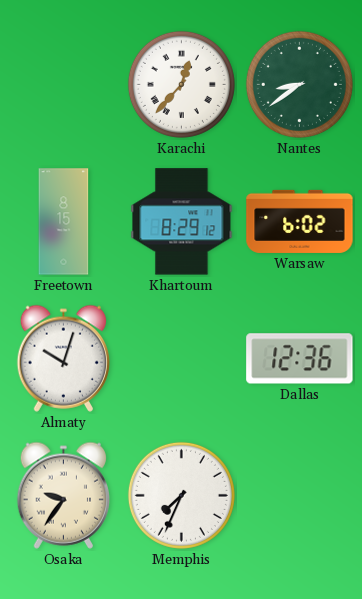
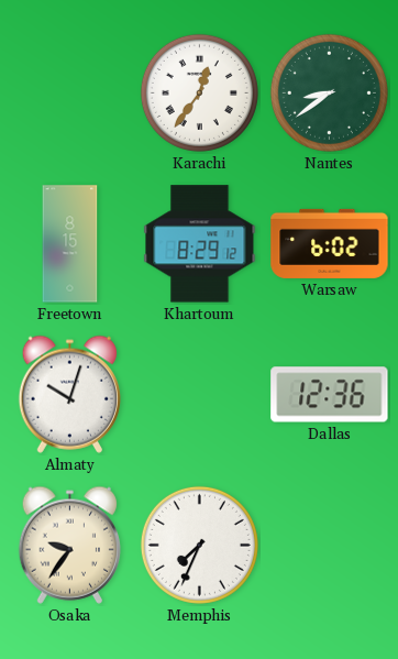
Karachi: 12:37 -> 12:36 (199, 92)
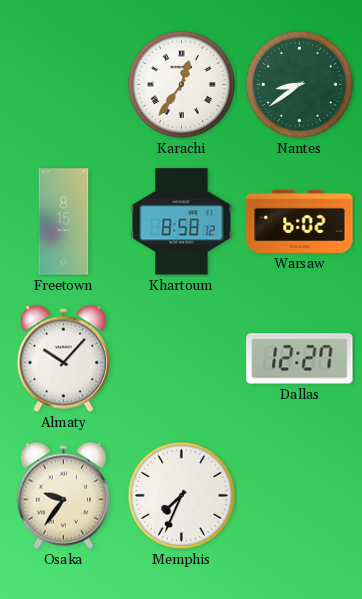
Khartoum: 8:29 -> 8:58 (182, 222)
Almaty: 10:03 -> 10:07 (63, 358)
Dallas: 12:36 -> 12:27 (300, 359)
